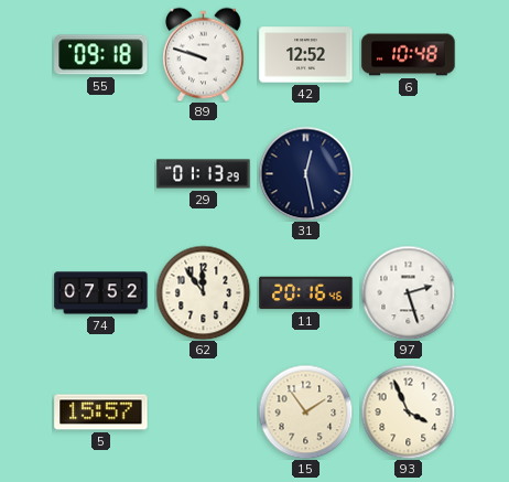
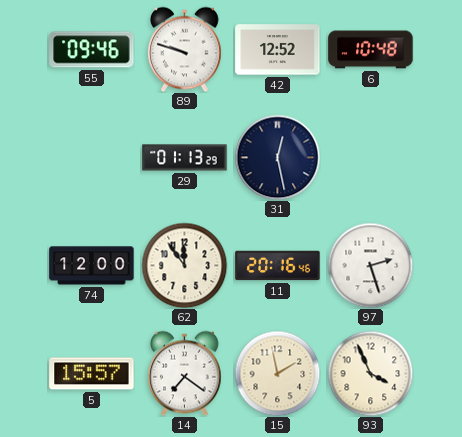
55: 09:18 -> 09:46 (92, 50)
74: 07:52 -> 12:00 (92, 266)
14: none -> 7:21 (185, 373)
15: 1:54 -> 1:58 (277, 373)
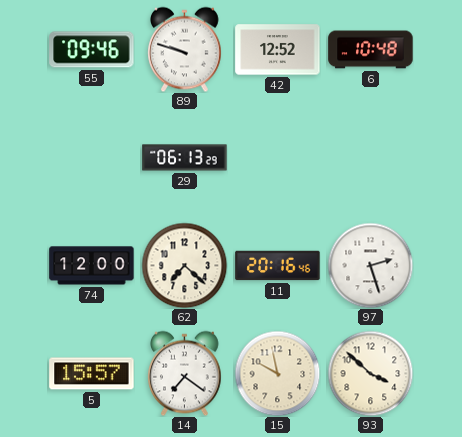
29: 01:13 -> 06:13 (185, 158)
31: 12:28 -> none (277, 157)
62: 11:54 -> 7:22 (184, 265)
15: 1:58 -> 9:58 (277, 373)
93: 3:56 -> 3:52 (370, 373)
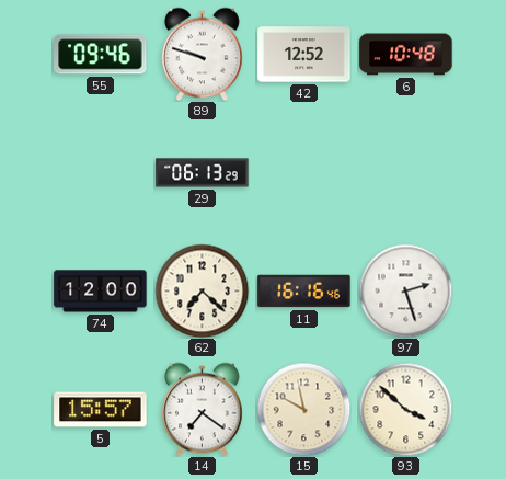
11: 20:16 -> 16:16 (304, 292)
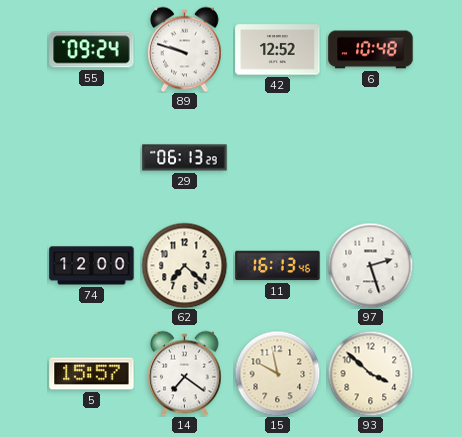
55: 09:46 -> 09:24 (92, 50)
11: 16:16 -> 16:13 (278, 266)
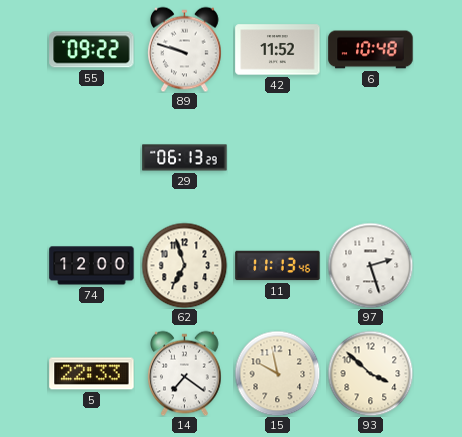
55: 09:24 -> 09:22 (92, 50)
42: 12:52 -> 11:52 (278, 50)
62: 7:22 -> 6:57 (184, 265)
11: 16:13 -> 11:13 (278, 266)
5: 15:57 -> 22:33 (92, 374)
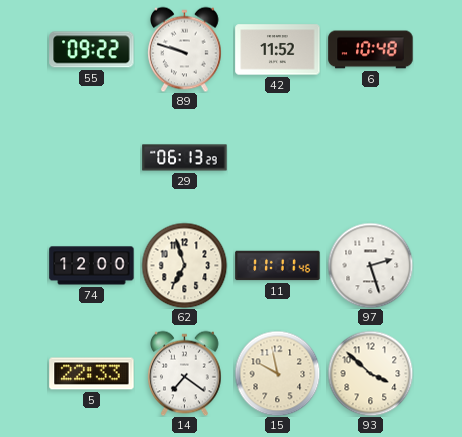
11: 11:13 -> 11:11 (278, 266)
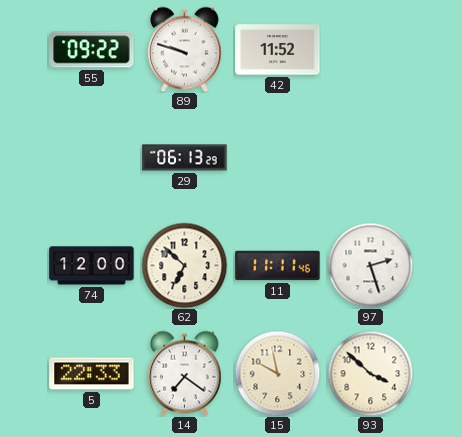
6: 10:48 -> none (371, 50)
62: 6:57 -> 6:52 (184, 265)
